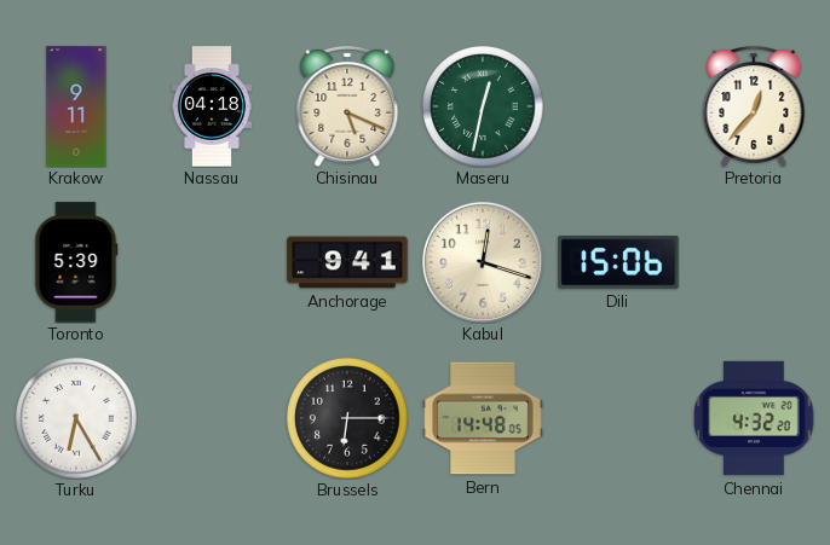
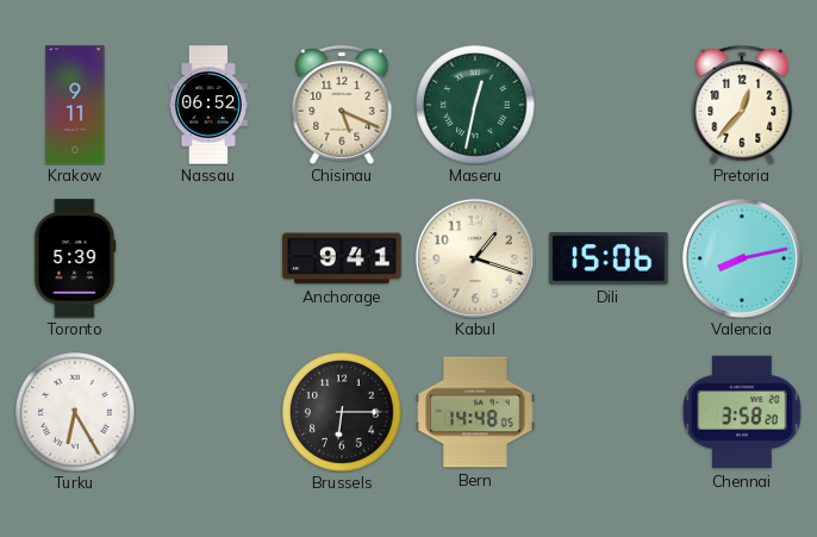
Nassau: 04:18 -> 06:52 (208, 105)
Kabul: 12:18 -> 1:18 (475, 258)
Valencia: none -> 8:13 (742, 258)
Chennai: 4:32 -> 3:58 (742, 412)
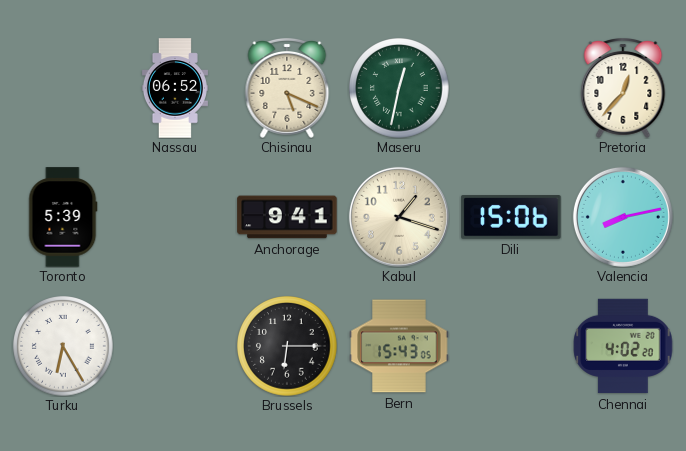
Krakow: 9:11 -> none (75, 105)
Bern: 14:48 -> 15:43 (399, 346)
Chennai: 3:58 -> 4:02 (623, 346)
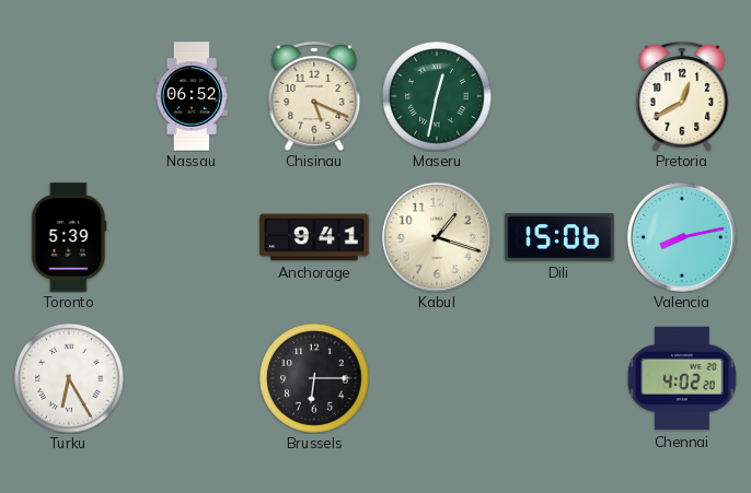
Pretoria: 12:37 -> 12:40 (682, 96)
Bern: 15:43 -> none (399, 346)
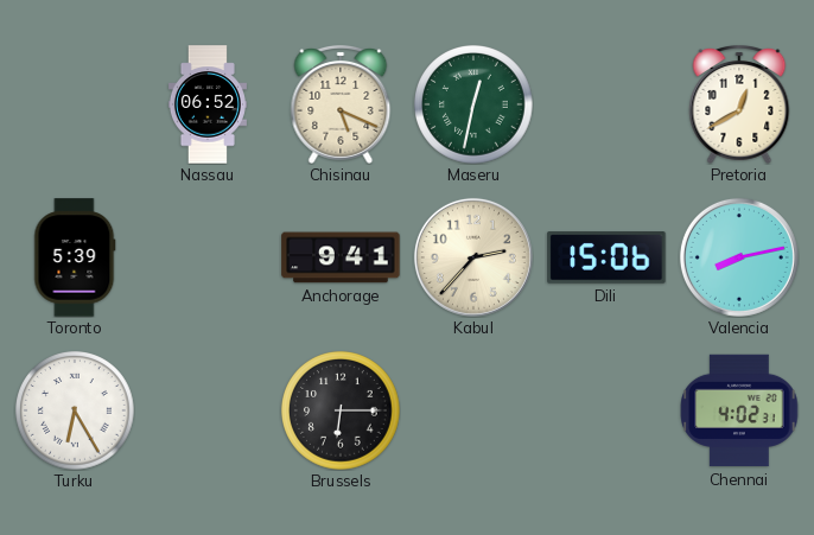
Kabul: 1:18 -> 2:37 (473, 257)
Chennai: 4:02:20 -> 4:02:31 (739, 410)
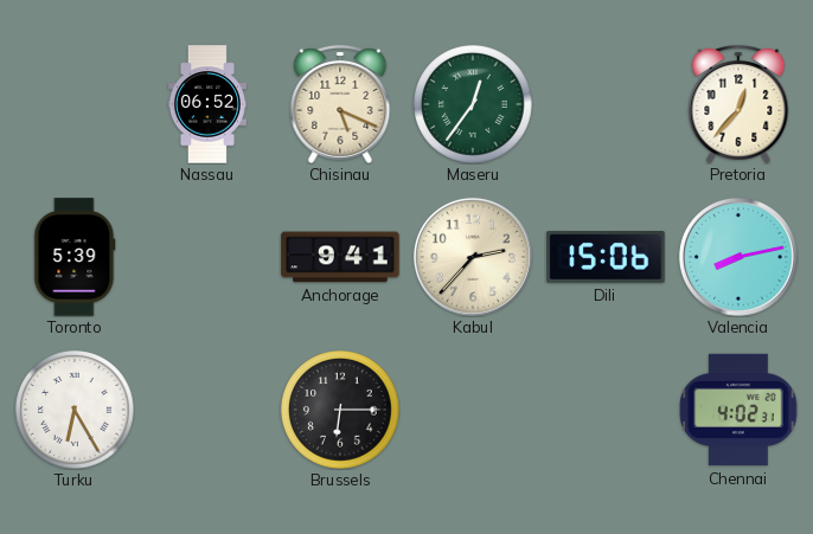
Maseru: 12:32 -> 12:36 (473, 104)
Pretoria: 12:40 -> 12:37 (738, 104)
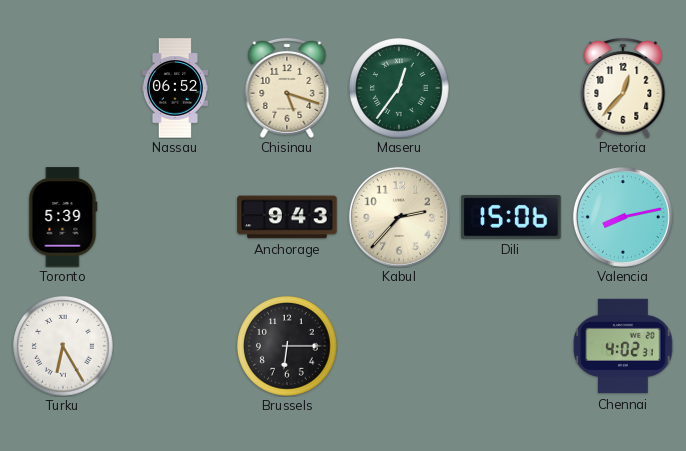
Chisinau: 5:19 -> 5:18 (287, 88)
Anchorage: 9:41 -> 9:43 (287, 217)
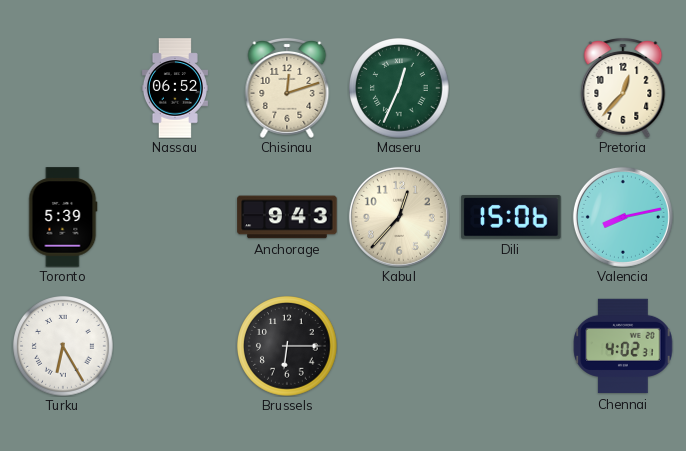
Chisinau: 5:18 -> 12:12 (287, 88)
Maseru: 12:36 -> 12:34 (399, 88)
Kabul: 2:37 -> 12:37 (399, 217)
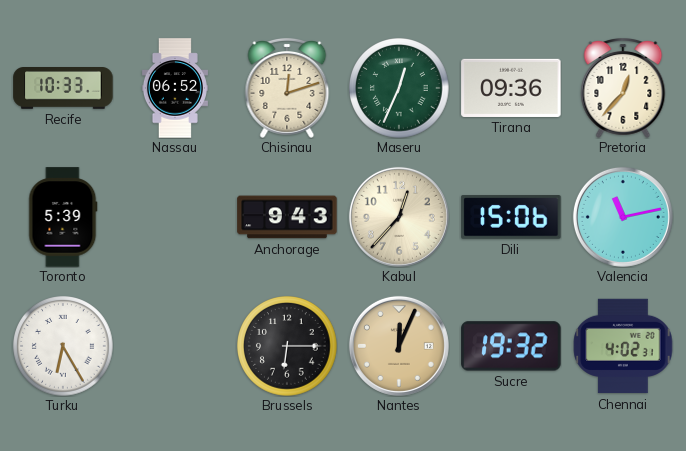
Recife: none -> 10:33 (63, 89)
Tirana: none -> 09:36 (511, 88)
Valencia: 8:13 -> 11:13 (623, 217)
Nantes: none -> 12:04 (399, 346)
Sucre: none -> 19:32 (511, 346)
